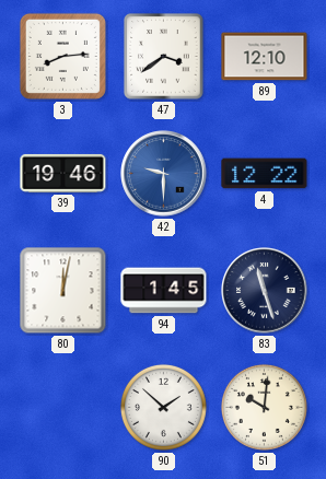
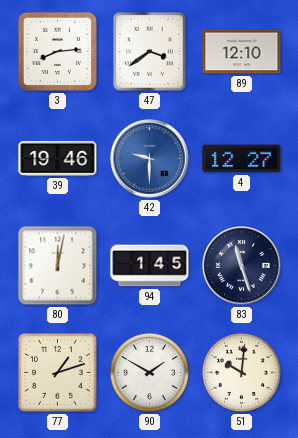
4: 12:22 -> 12:27 (242, 159)
77: none -> 1:12 (58, 373)
90: 1:52 -> 1:50 (149, 372)
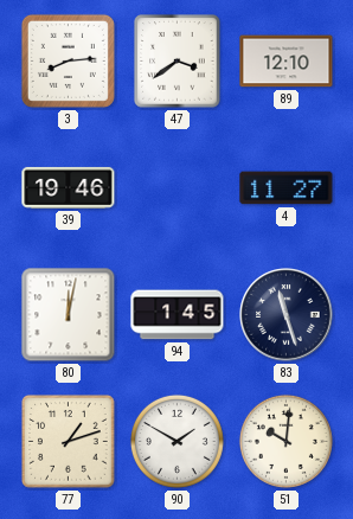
42: 9:30 -> none (150, 159)
4: 12:27 -> 11:27 (287, 188)
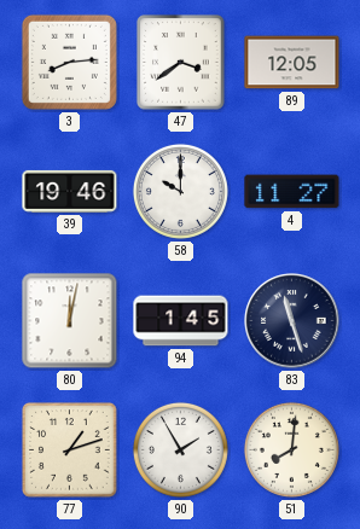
89: 12:10 -> 12:05 (292, 63)
58: none -> 10:00 (180, 191)
90: 1:50 -> 1:55 (180, 449)
51: 10:01 -> 8:01 (291, 449)
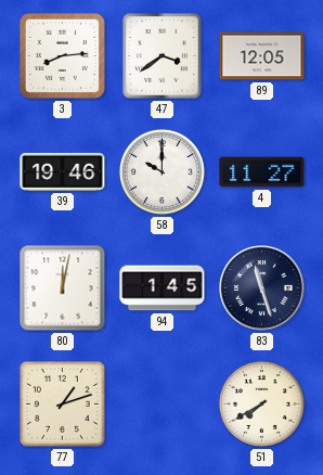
90: 1:55 -> none (180, 449)
51: 8:01 -> 7:40 (261, 403)
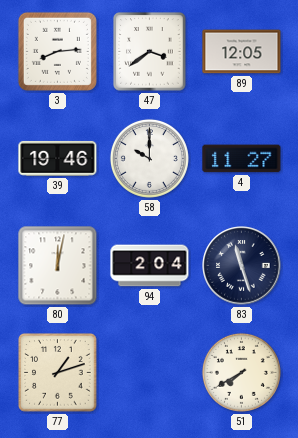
94: 1:45 -> 2:04 (150, 266)
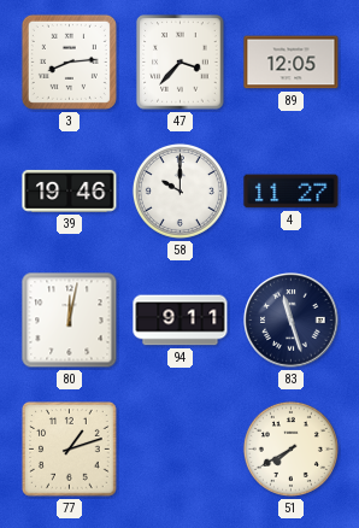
47: 3:39 -> 3:37 (181, 63)
94: 2:04 -> 9:11 (181, 321)
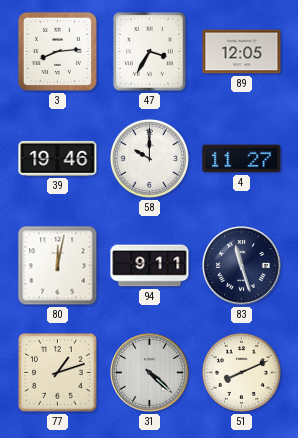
47: 3:37 -> 3:35 (150, 52)
31: none -> 4:22 (150, 373)
51: 7:40 -> 8:11 (241, 372)
